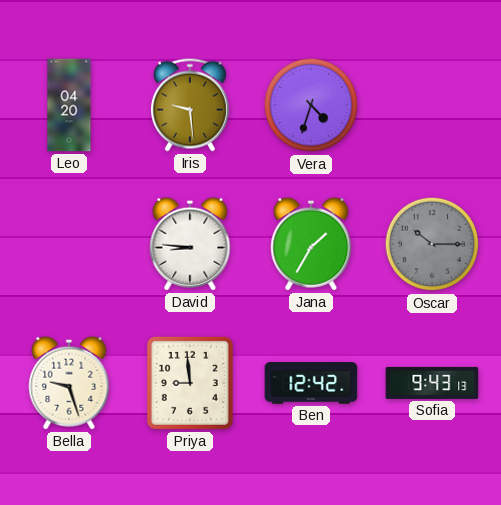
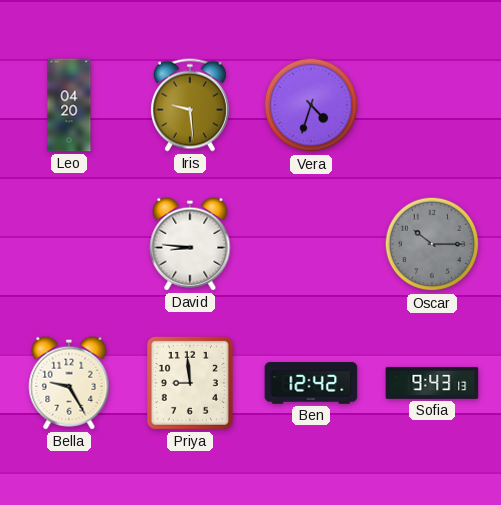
Jana: 1:35 -> none (311, 244)
Bella: 9:27 -> 9:25 (69, 383)
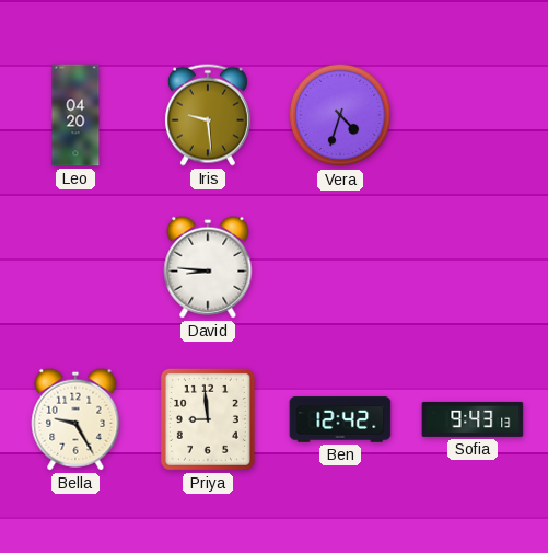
Oscar: 10:15 -> none (432, 244)
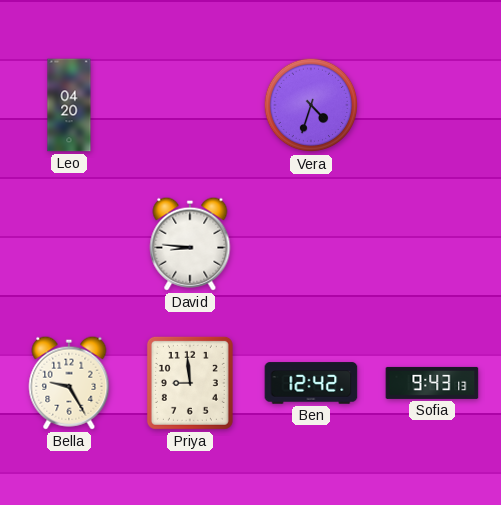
Iris: 9:29 -> none (208, 115)
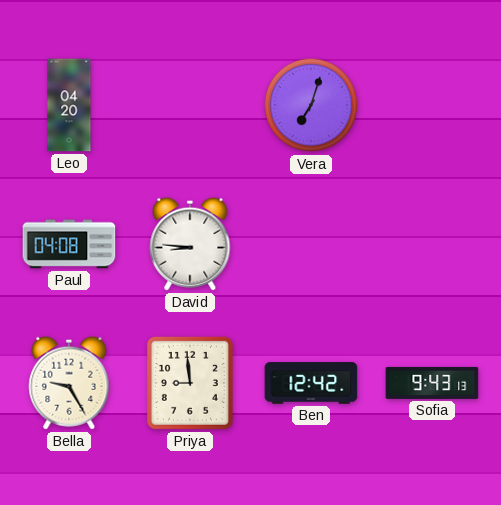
Vera: 4:33 -> 7:03 (311, 105)
Paul: none -> 04:08 (69, 244)
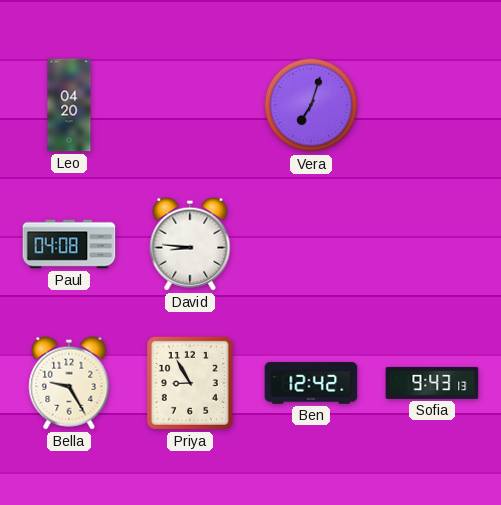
Priya: 8:59 -> 8:55 (190, 383)
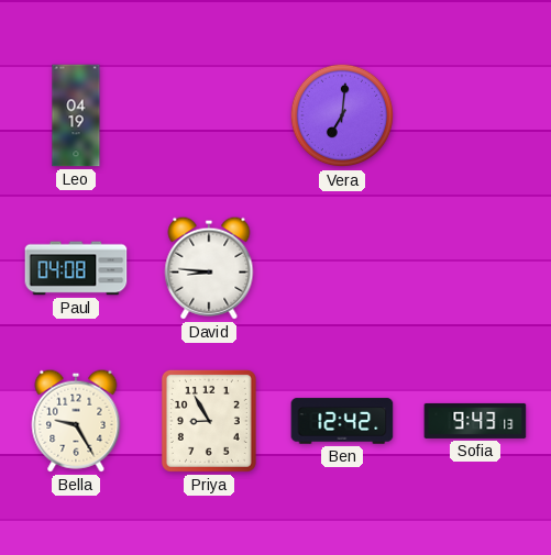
Leo: 04:20 -> 04:19 (76, 115)
Vera: 7:03 -> 7:01 (342, 115)
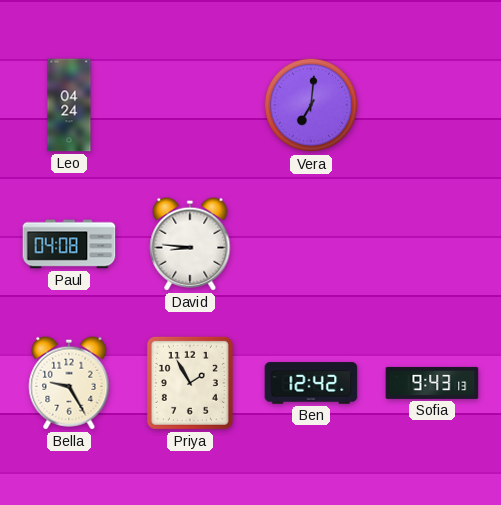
Leo: 04:19 -> 04:24 (69, 105)
Priya: 8:55 -> 1:55 (190, 383)
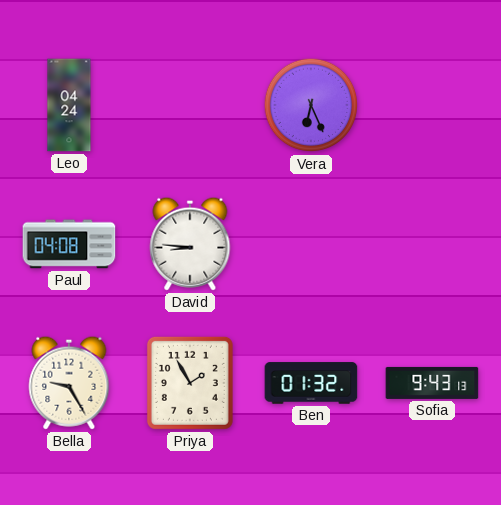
Vera: 7:01 -> 6:26 (311, 105)
Ben: 12:42 -> 01:32 (311, 383)
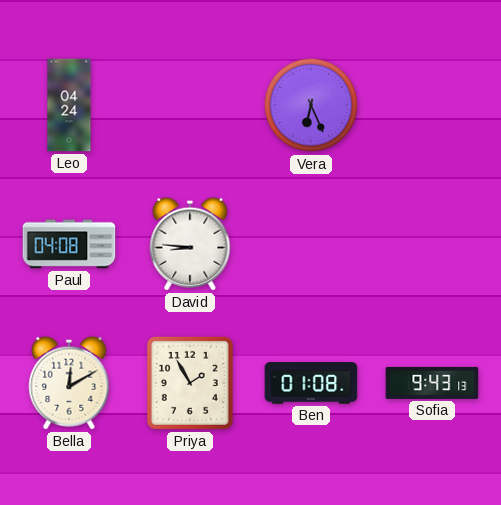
Bella: 9:25 -> 12:10 (69, 383)
Ben: 01:32 -> 01:08 (311, 383)
